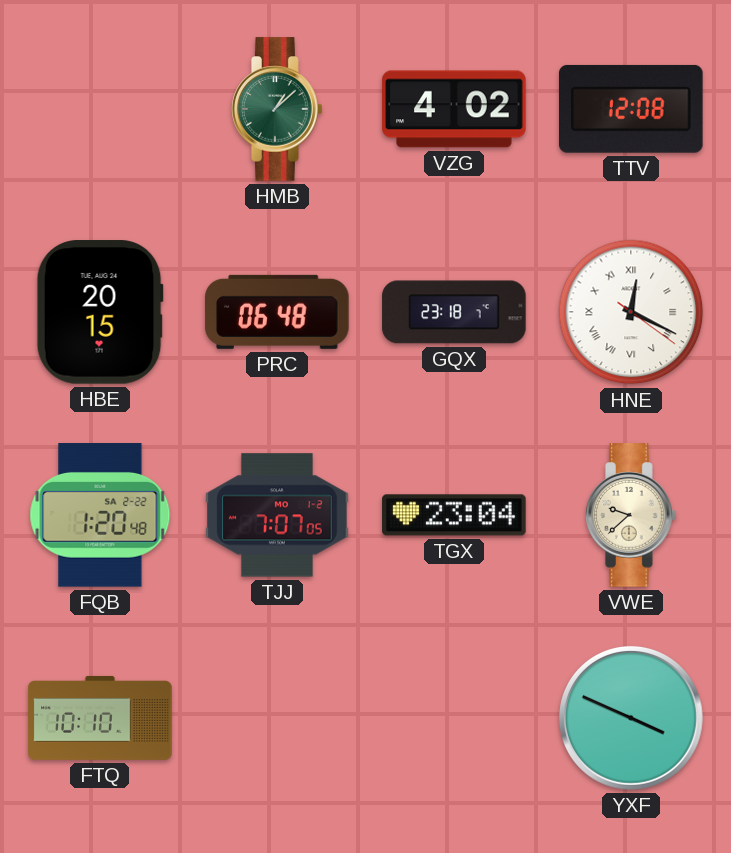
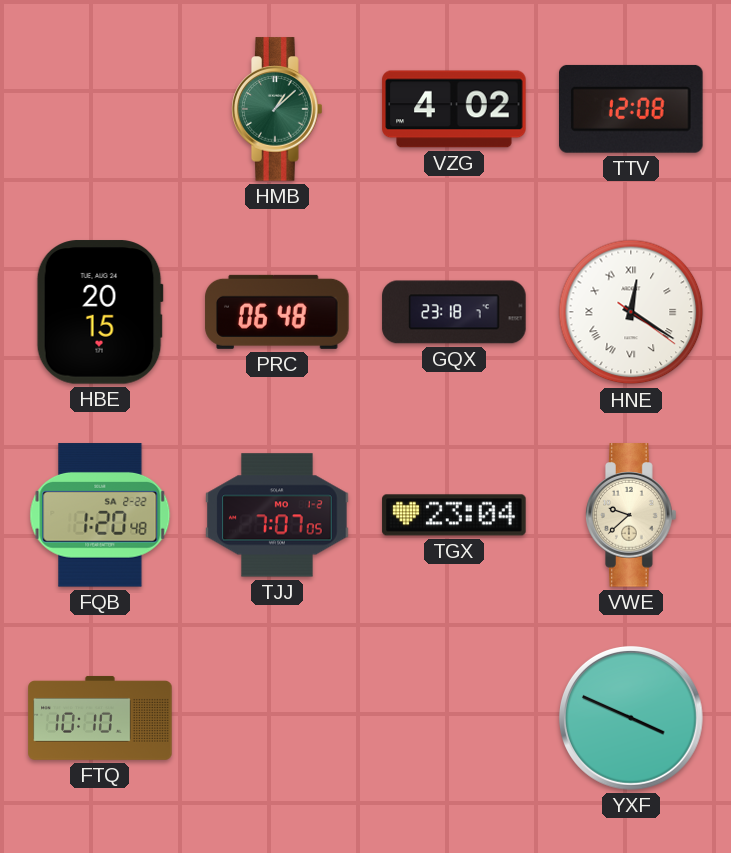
HNE: 12:19 -> 12:20 (631, 312)
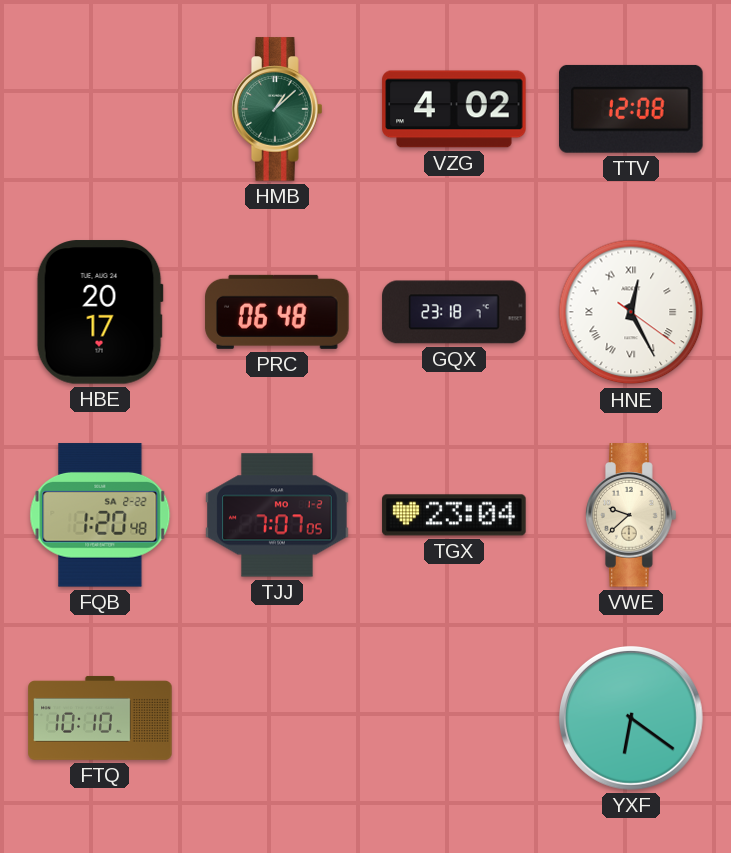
HBE: 20:15 -> 20:17 (100, 312)
HNE: 12:20 -> 12:25 (631, 312)
YXF: 3:49 -> 6:21 (631, 718)
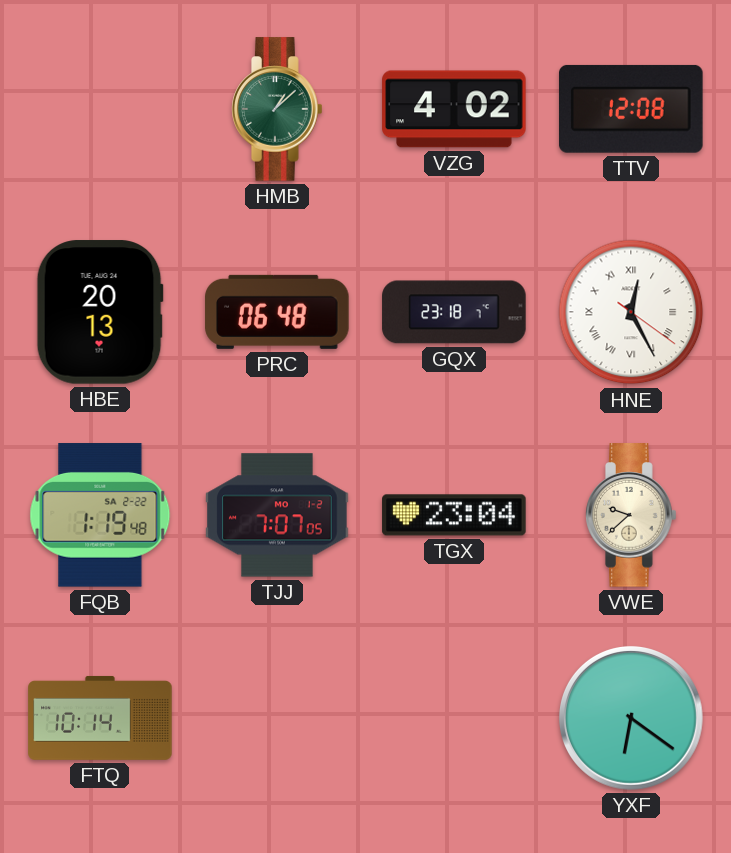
HBE: 20:17 -> 20:13 (100, 312)
FQB: 1:20 -> 1:19 (100, 515)
FTQ: 10:10 -> 10:14 (100, 718)
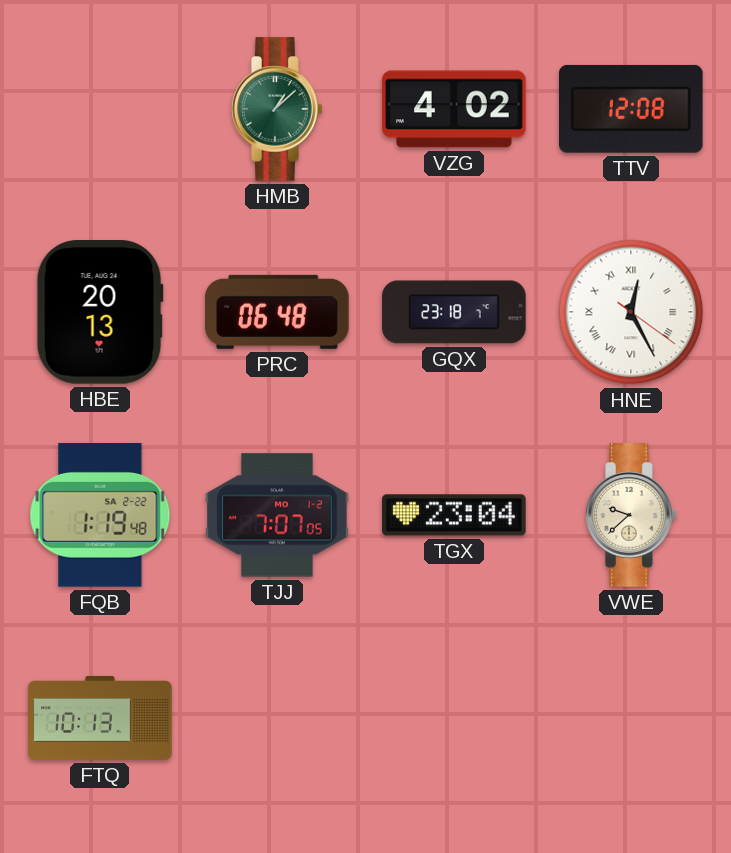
FTQ: 10:14 -> 10:13 (100, 718)
YXF: 6:21 -> none (631, 718)
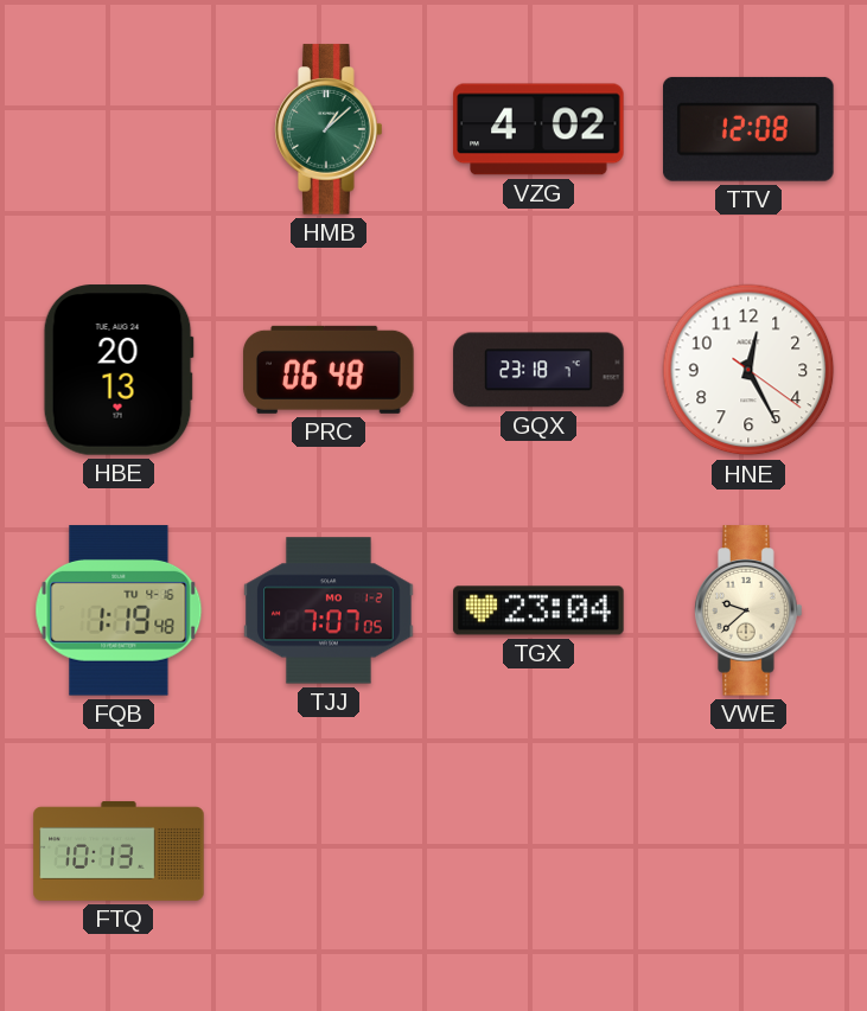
HNE numerals: Roman -> Arabic (748, 370)
FQB date: SA 2-22 -> TU 4-16 (119, 610)
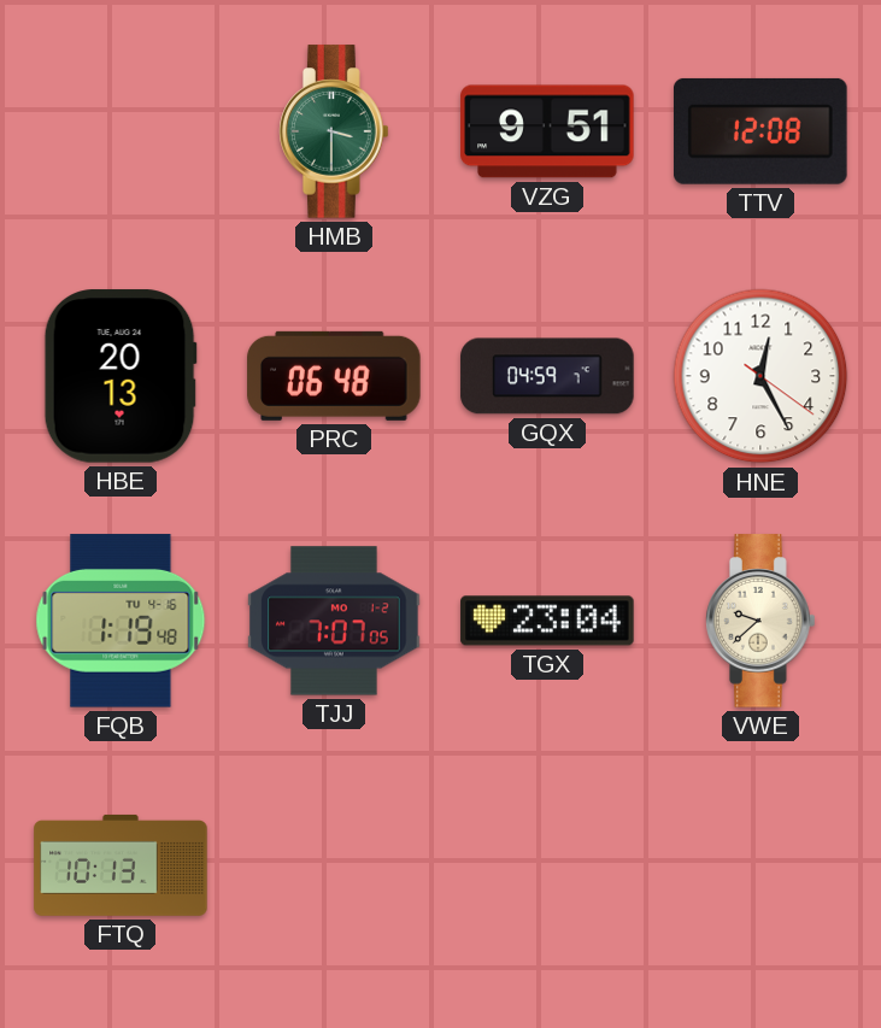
HMB: 1:08 -> 3:30 (334, 131)
VZG: 4:02 -> 9:51 (547, 131)
GQX: 23:18 -> 04:59 (547, 376)
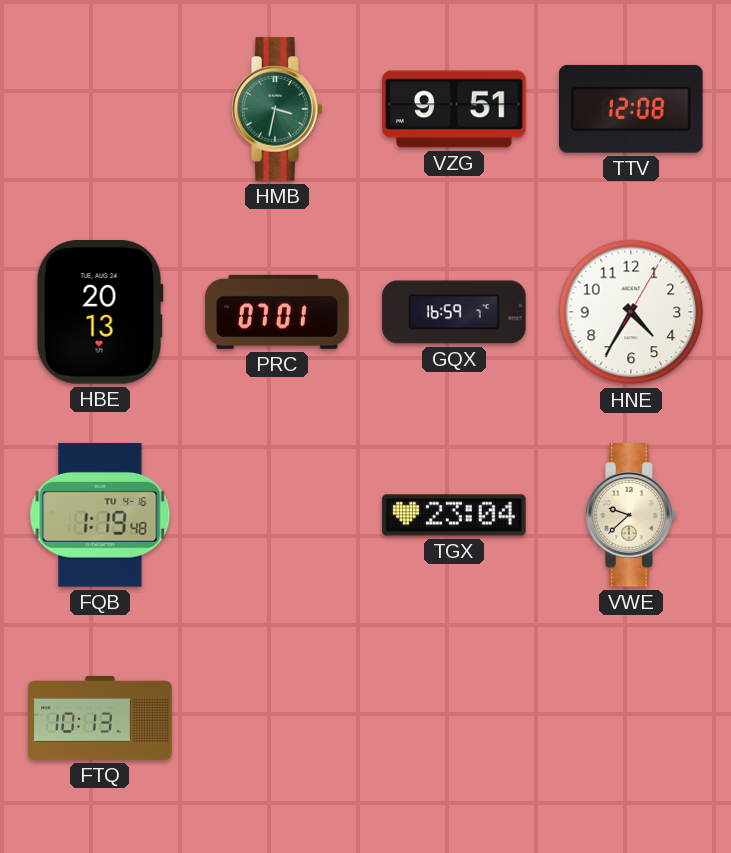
HMB: 3:30 -> 3:32 (277, 109)
PRC: 06:48 -> 07:01 (277, 312)
GQX: 04:59 -> 16:59 (454, 312)
HNE: 12:25 -> 4:35 (631, 312)
TJJ: 7:07 -> none (334, 621)
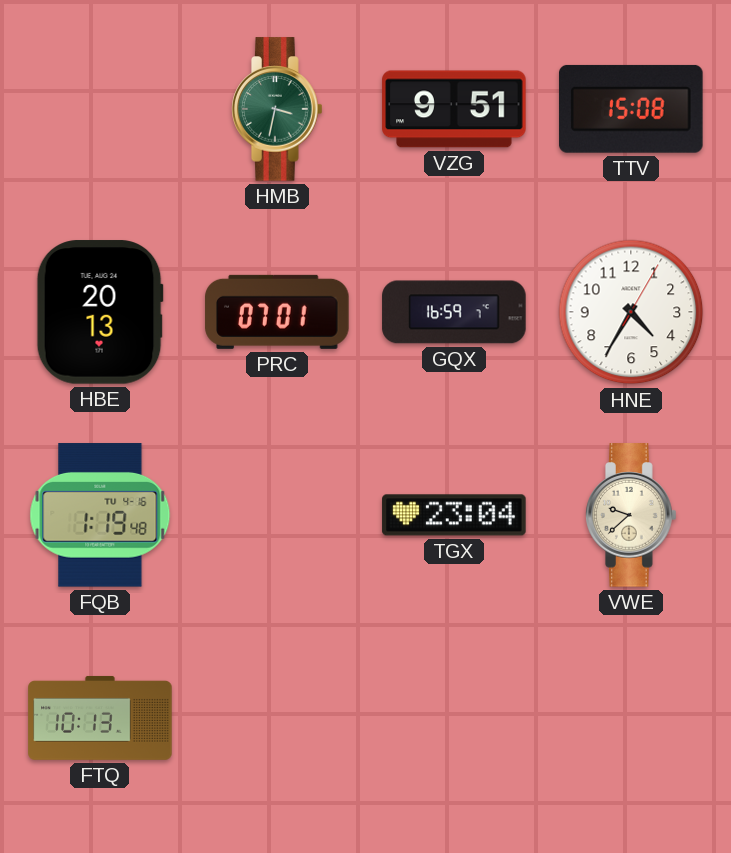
TTV: 12:08 -> 15:08 (632, 109)
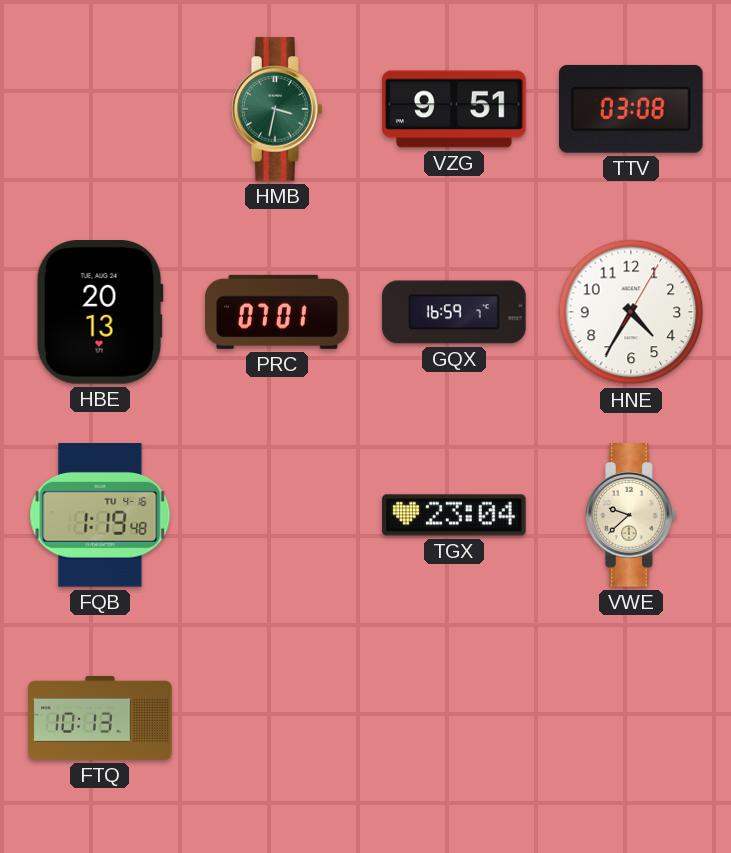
TTV: 15:08 -> 03:08 (632, 109)
